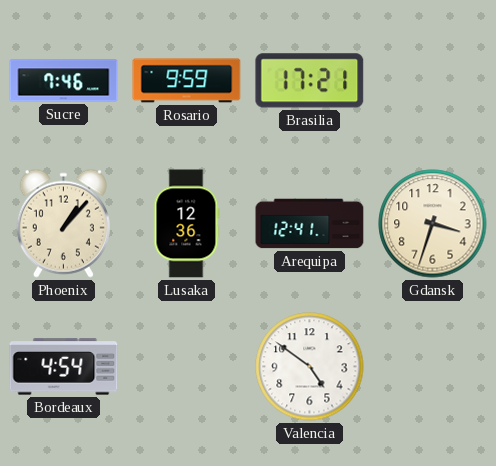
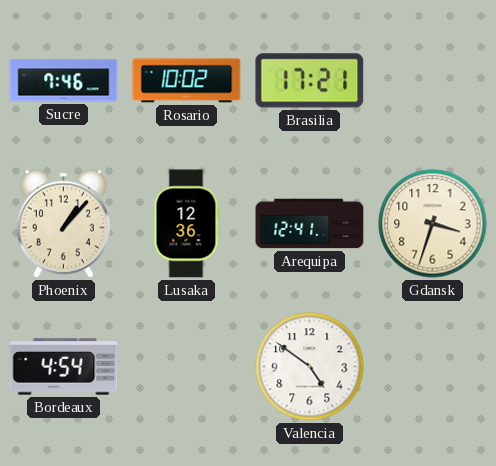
Rosario: 9:59 -> 10:02 (187, 81)
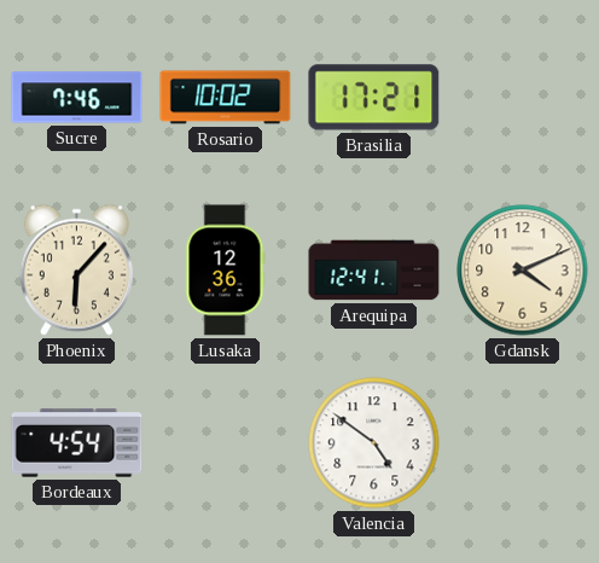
Phoenix: 1:07 -> 6:07 (76, 269)
Gdansk: 3:33 -> 4:11 (523, 271)
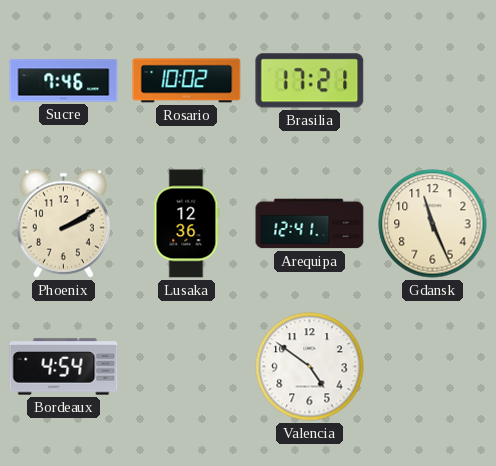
Phoenix: 6:07 -> 2:10 (63, 223)
Gdansk: 4:11 -> 11:26 (433, 224)
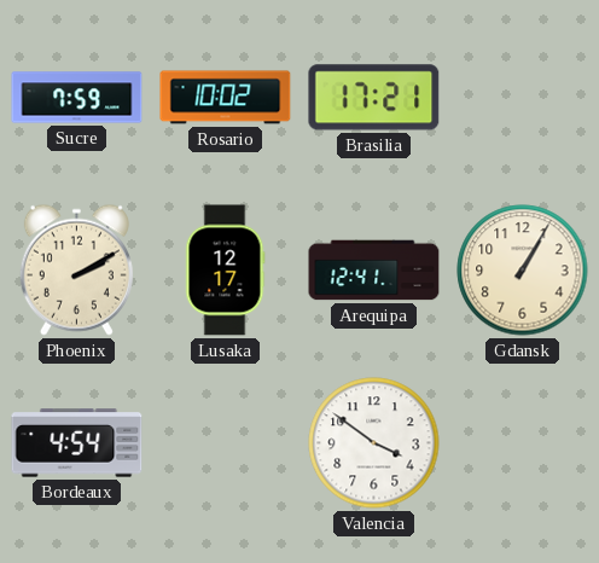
Sucre: 7:46 -> 7:59 (77, 98)
Lusaka: 12:36 -> 12:17 (225, 271)
Gdansk: 11:26 -> 1:05 (523, 271)
Valencia: 4:51 -> 3:51 (374, 443)
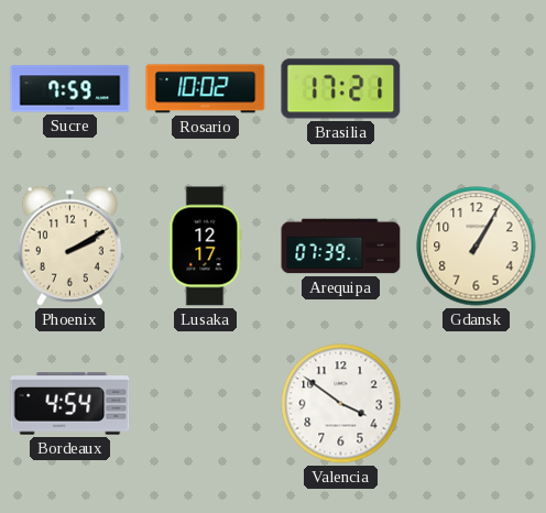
Arequipa: 12:41 -> 07:39 (341, 247)
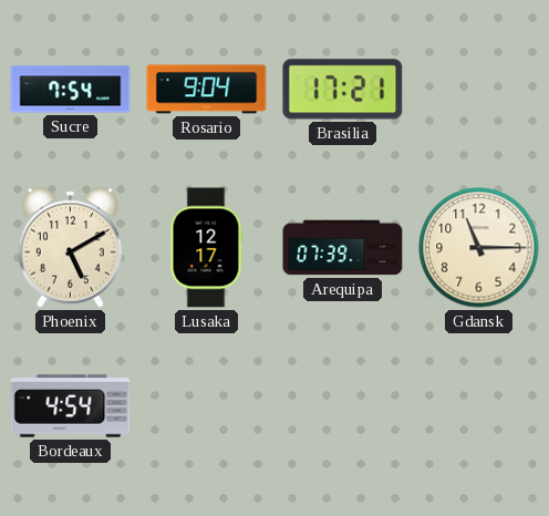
Sucre: 7:59 -> 7:54 (71, 90)
Rosario: 10:02 -> 9:04 (207, 90)
Phoenix: 2:10 -> 5:10 (70, 247)
Gdansk: 1:05 -> 11:15 (479, 248)
Valencia: 3:51 -> none (341, 404)
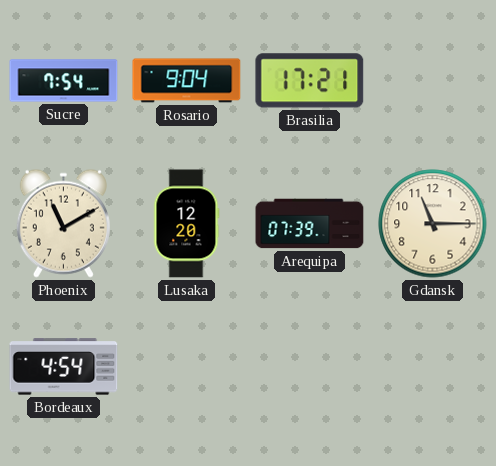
Phoenix: 5:10 -> 11:10 (63, 223)
Lusaka: 12:17 -> 12:20 (186, 224)
